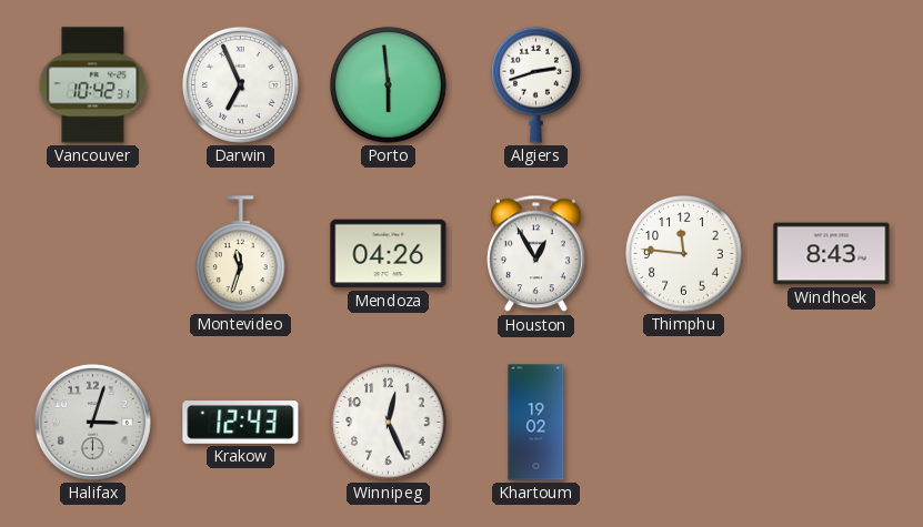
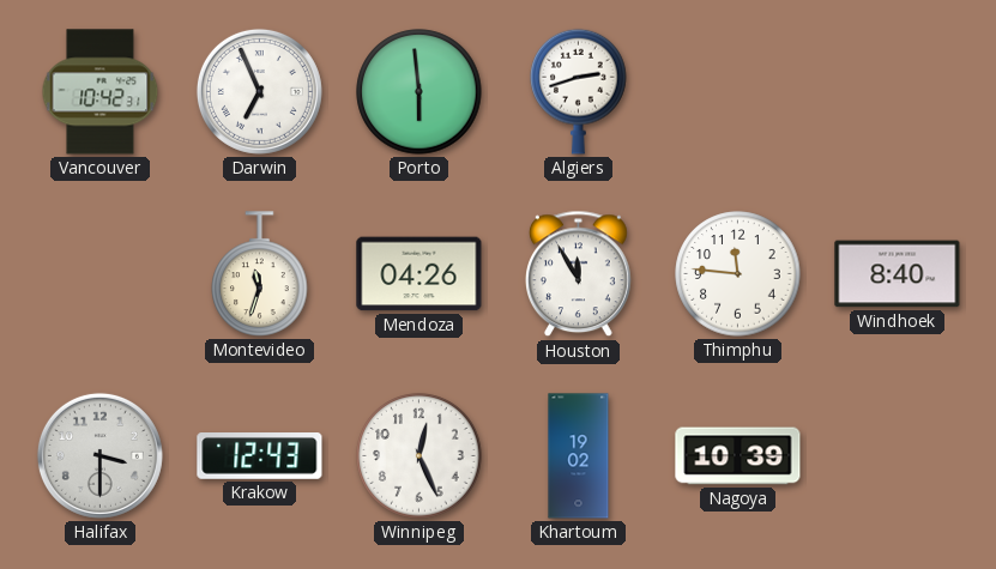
Houston: 12:55 -> 11:55 (579, 274)
Windhoek: 8:43 -> 8:40 (898, 274)
Halifax: 3:03 -> 3:30 (99, 455)
Nagoya: none -> 10:39 (738, 456)
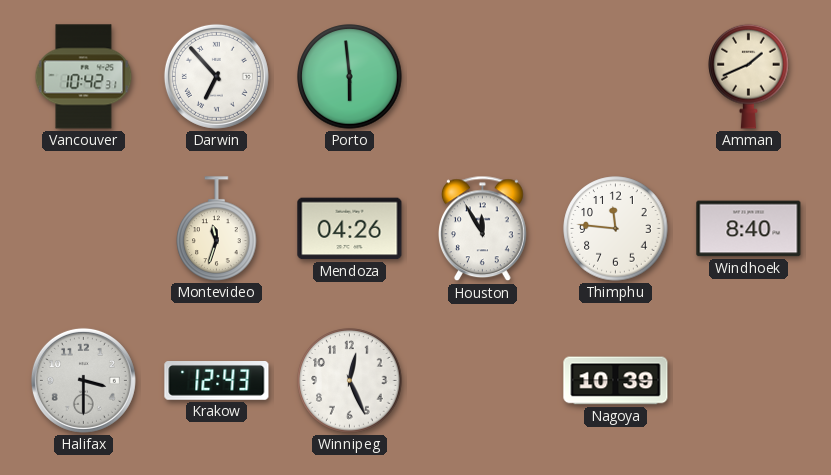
Darwin: 6:56 -> 6:53 (216, 76)
Algiers: 2:42 -> none (579, 91)
Amman: none -> 1:41 (749, 76)
Khartoum: 19:02 -> none (579, 456)
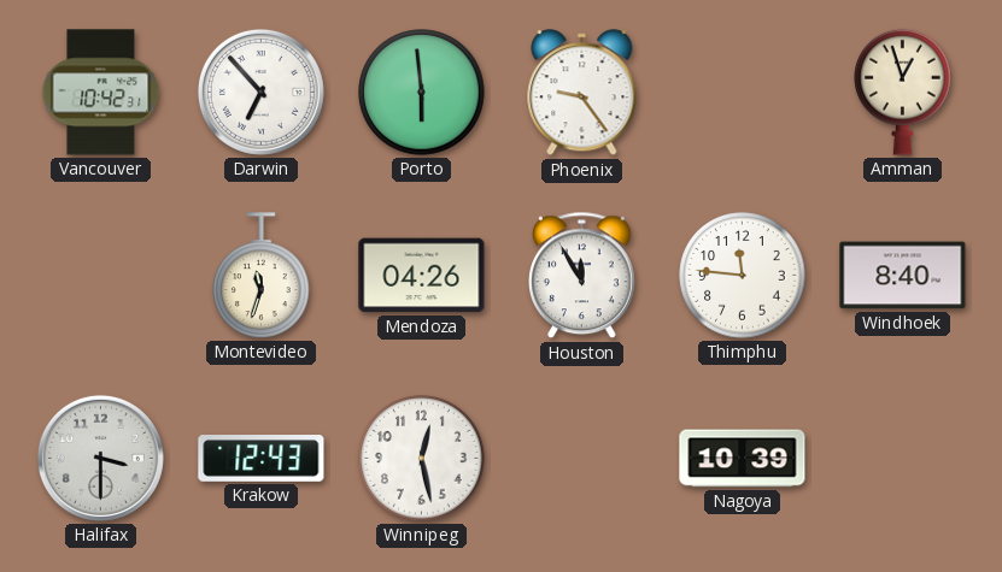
Phoenix: none -> 9:24 (582, 93)
Amman: 1:41 -> 12:57 (903, 92)
Winnipeg: 12:26 -> 12:28 (422, 459)
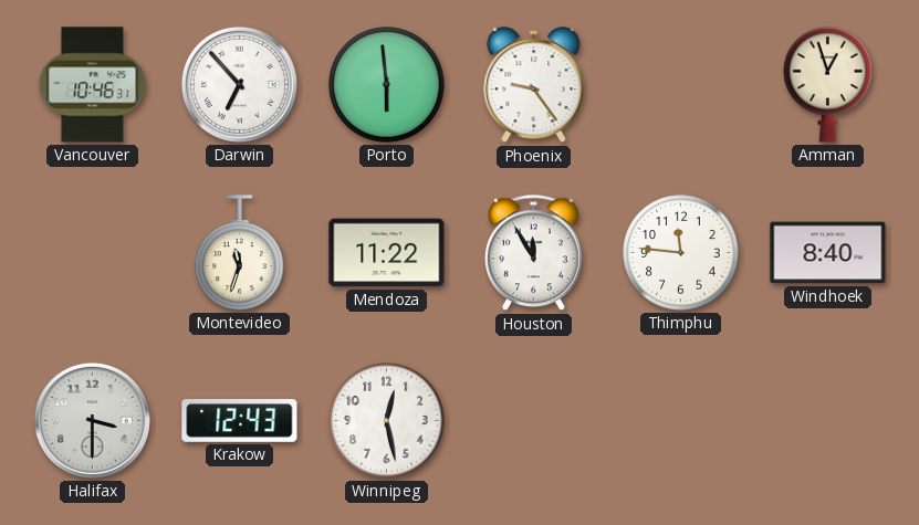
Vancouver: 10:42 -> 10:46 (93, 85)
Mendoza: 04:26 -> 11:22 (387, 253)
Nagoya: 10:39 -> none (743, 459)
